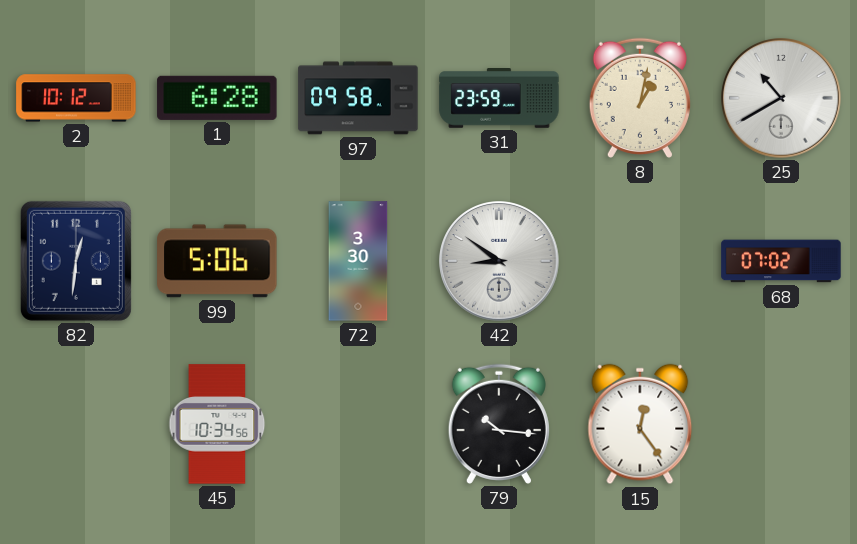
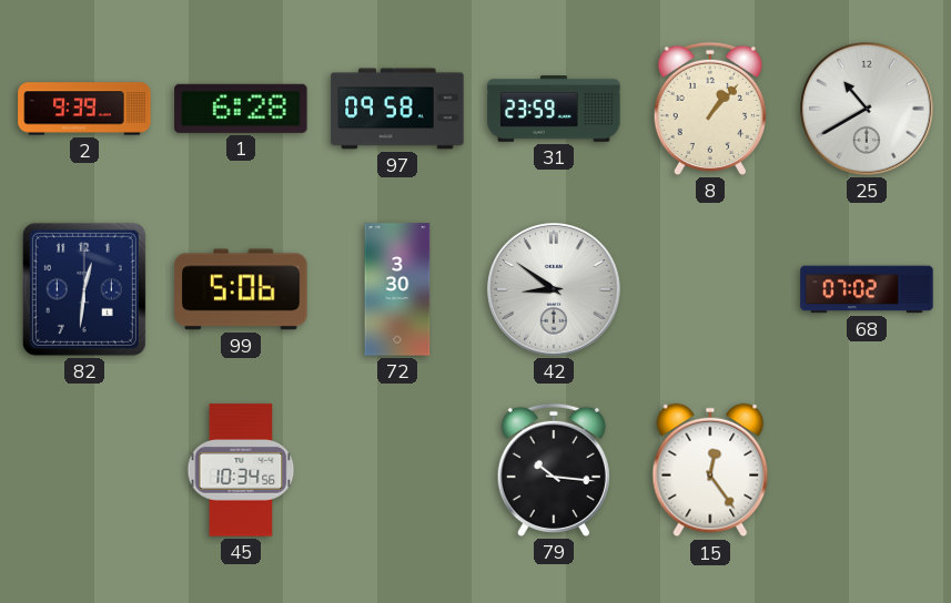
2: 10:12 -> 9:39 (84, 109)
8: 1:02 -> 1:07 (710, 109)
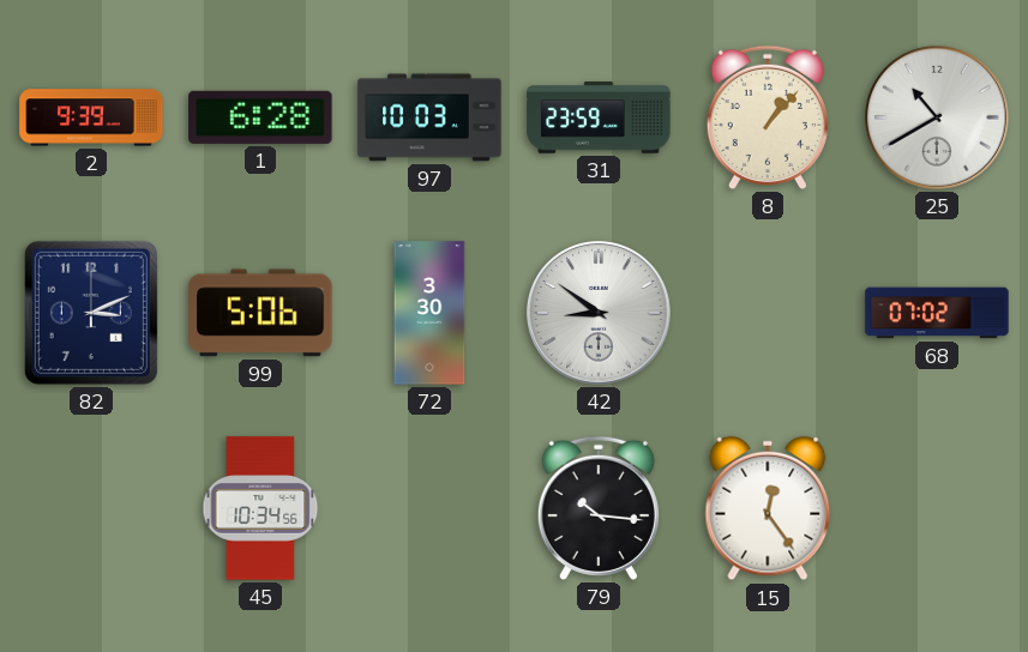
97: 09:58 -> 10:03 (429, 117)
82: 12:31 -> 3:11 (91, 313)
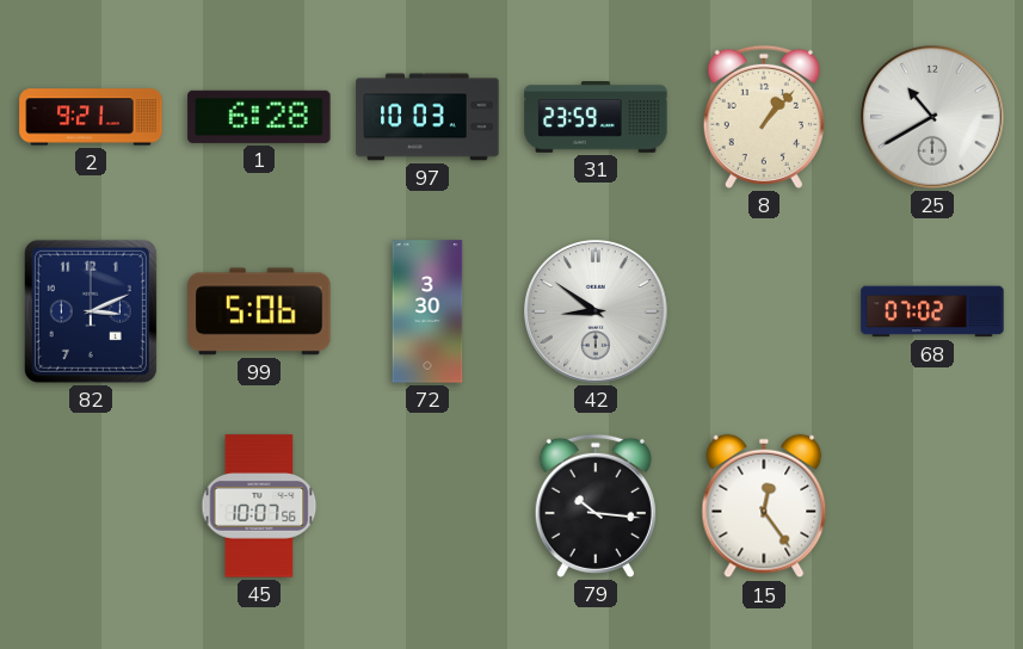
2: 9:39 -> 9:21 (91, 117)
45: 10:34 -> 10:07 (259, 506)
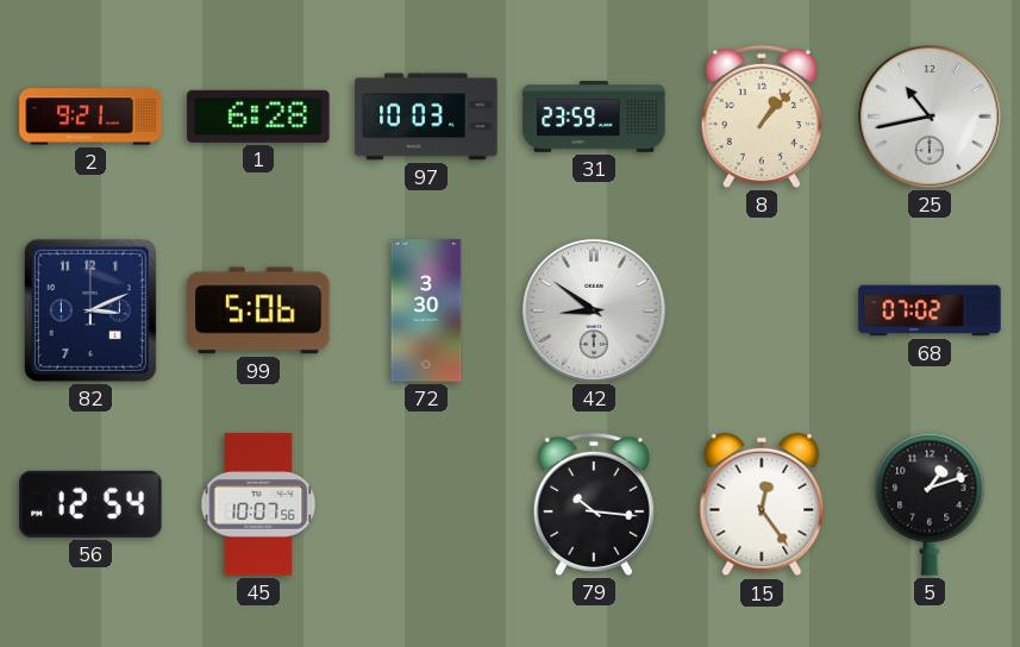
25: 10:40 -> 10:43 (930, 117)
56: none -> 12:54 (90, 504)
5: none -> 1:12 (930, 504)
